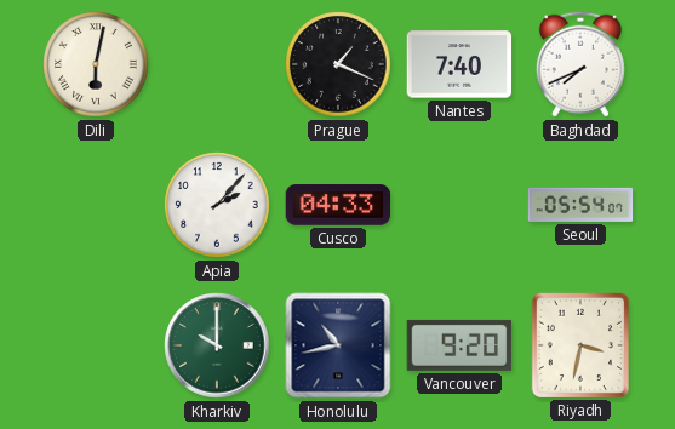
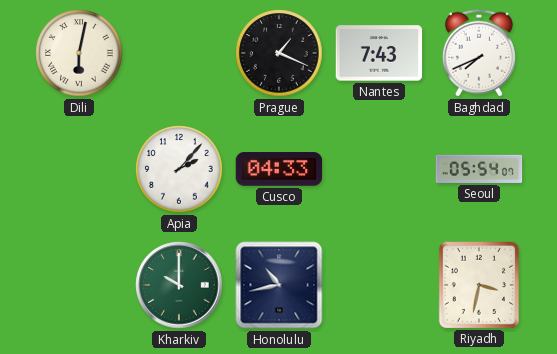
Nantes: 7:40 -> 7:43 (379, 53)
Vancouver: 9:20 -> none (459, 345)
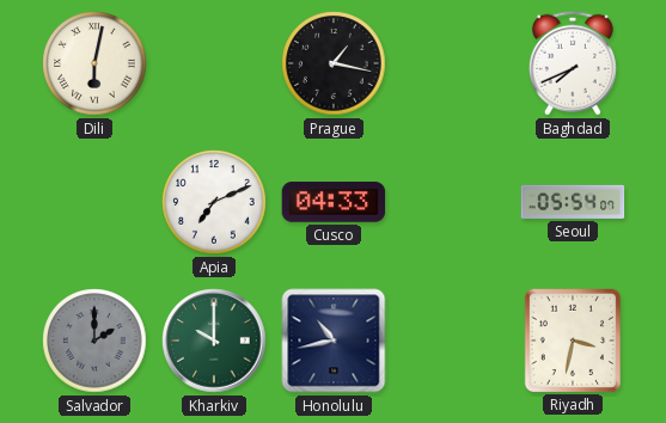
Prague: 1:19 -> 1:17 (334, 63)
Nantes: 7:43 -> none (379, 53)
Apia: 2:07 -> 7:11 (214, 202)
Salvador: none -> 2:00 (94, 341)
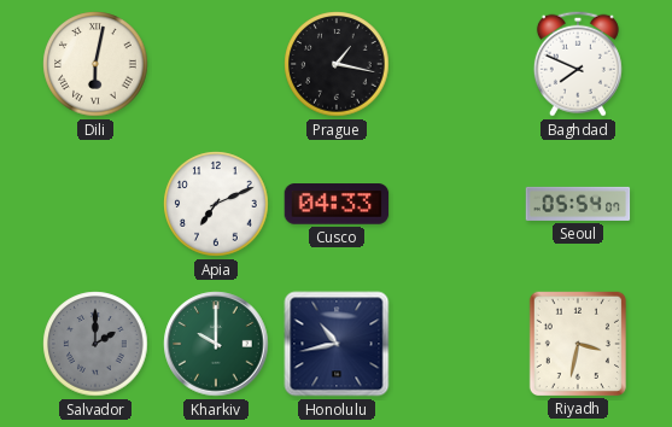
Baghdad: 7:41 -> 7:49 (578, 64)
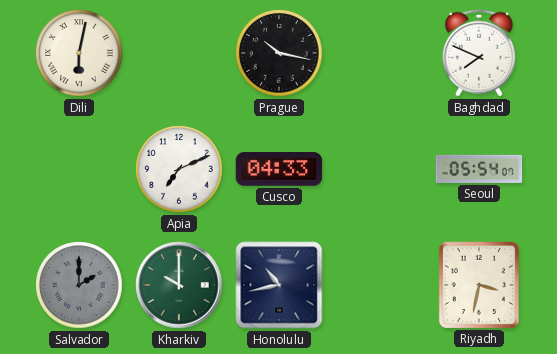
Prague: 1:17 -> 10:17 (279, 53)
